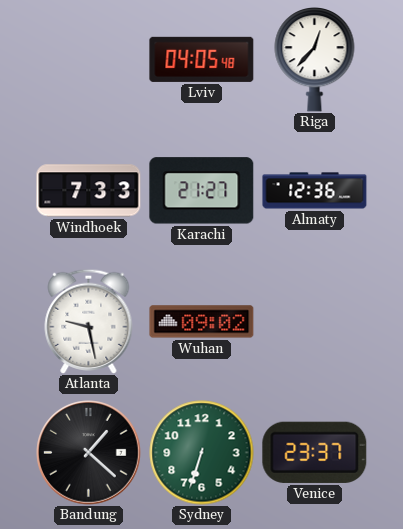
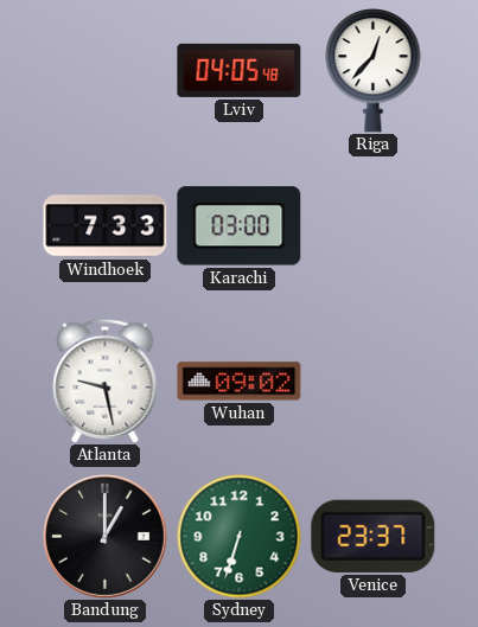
Karachi: 21:27 -> 03:00 (240, 226)
Almaty: 12:36 -> none (315, 191)
Bandung: 1:22 -> 1:00 (106, 537)
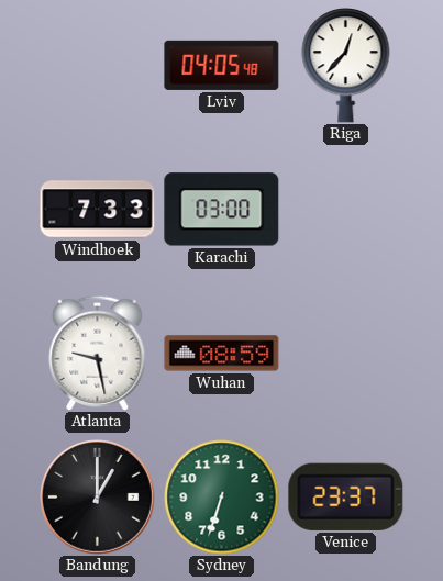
Wuhan: 09:02 -> 08:59 (222, 354)
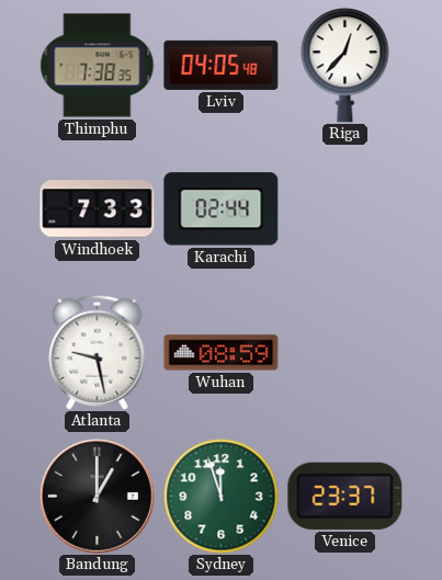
Thimphu: none -> 7:38 (98, 66)
Karachi: 03:00 -> 02:44 (222, 209)
Sydney: 6:33 -> 11:57 (222, 497)
